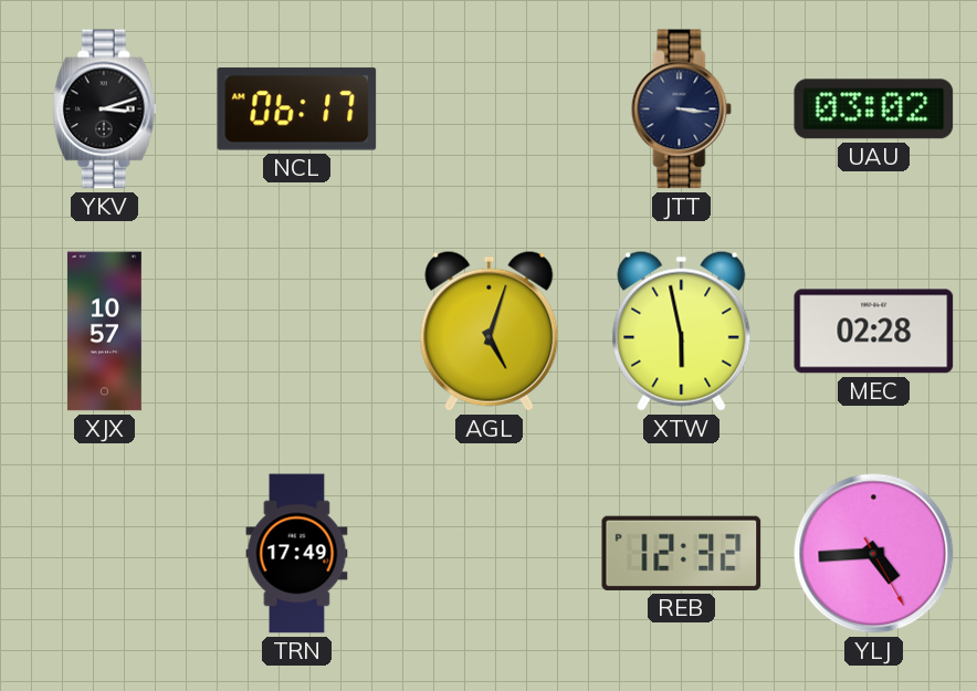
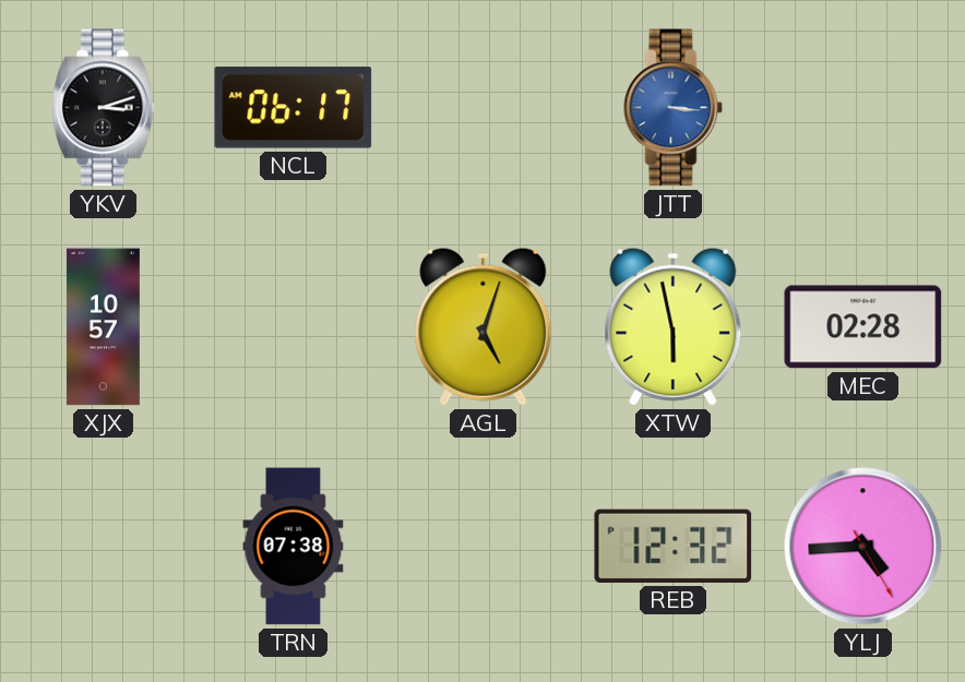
JTT dial: navy -> blue (674, 108)
UAU: 03:02 -> none (874, 109)
TRN: 17:49 -> 07:38 (294, 547)
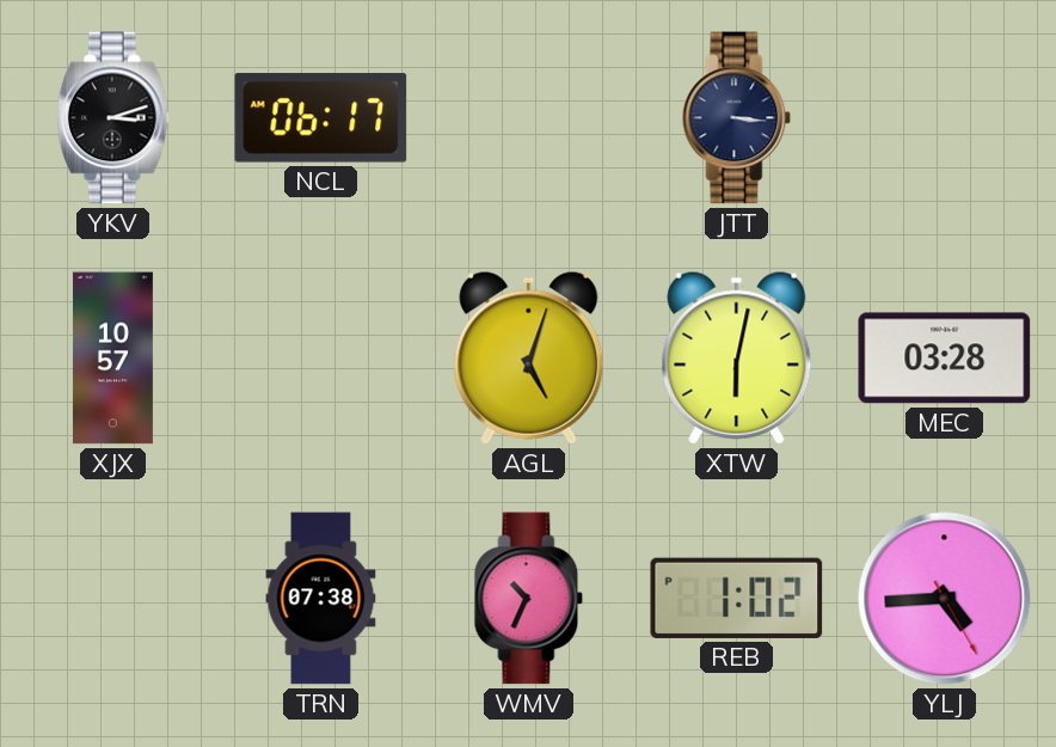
JTT dial: blue -> navy (737, 118)
XTW: 5:58 -> 6:02 (737, 357)
MEC: 02:28 -> 03:28 (945, 359)
WMV: none -> 10:34 (529, 599)
REB: 12:32 -> 1:02 (737, 598)
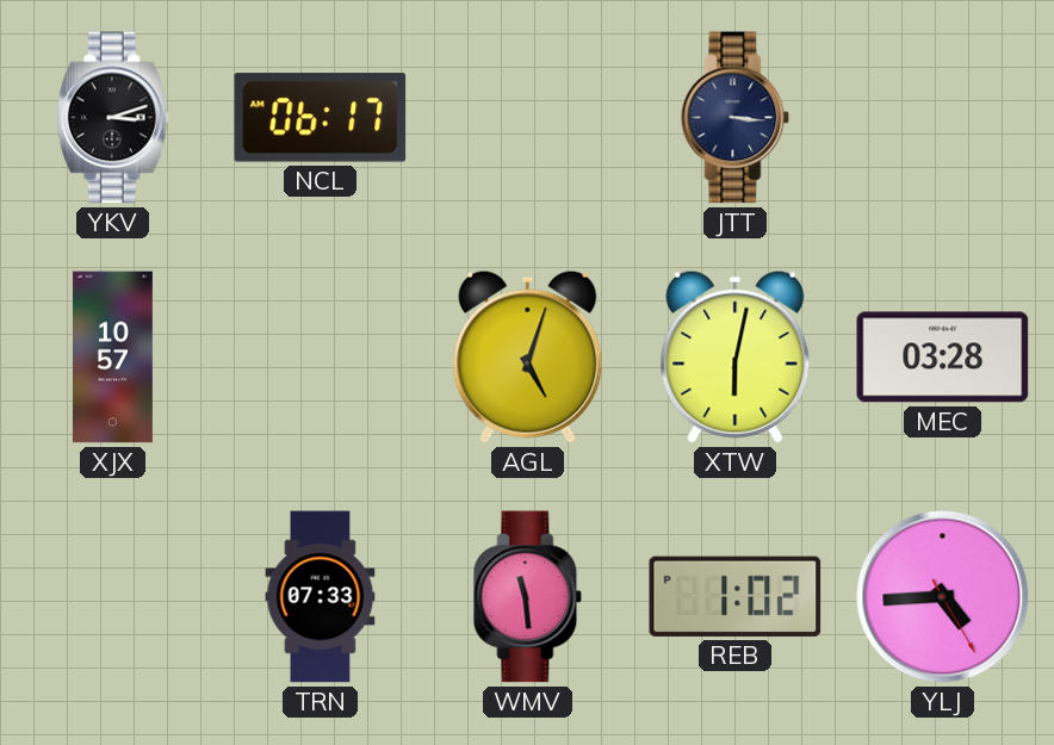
TRN: 07:38 -> 07:33 (321, 597)
WMV: 10:34 -> 11:29 (528, 597)
